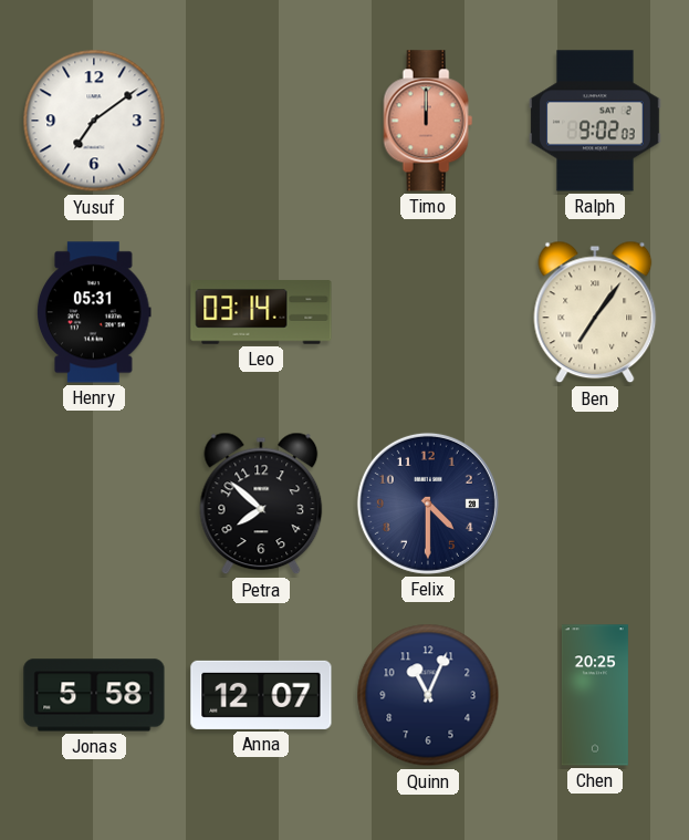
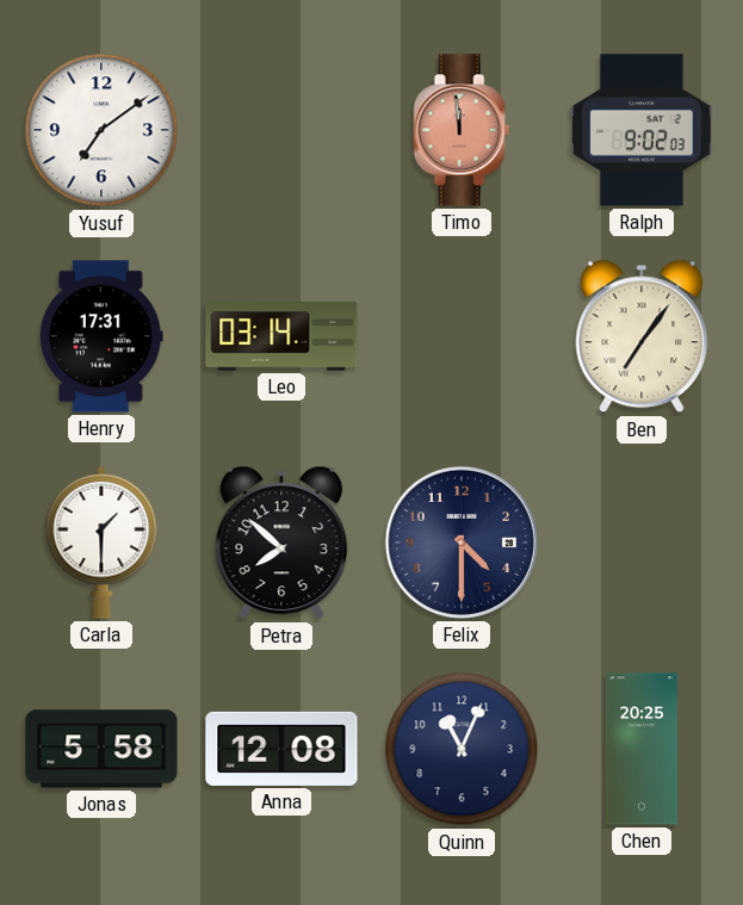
Timo: 12:00 -> 11:59 (462, 130)
Henry: 05:31 -> 17:31 (101, 336)
Carla: none -> 1:30 (101, 543)
Anna: 12:07 -> 12:08 (281, 749)
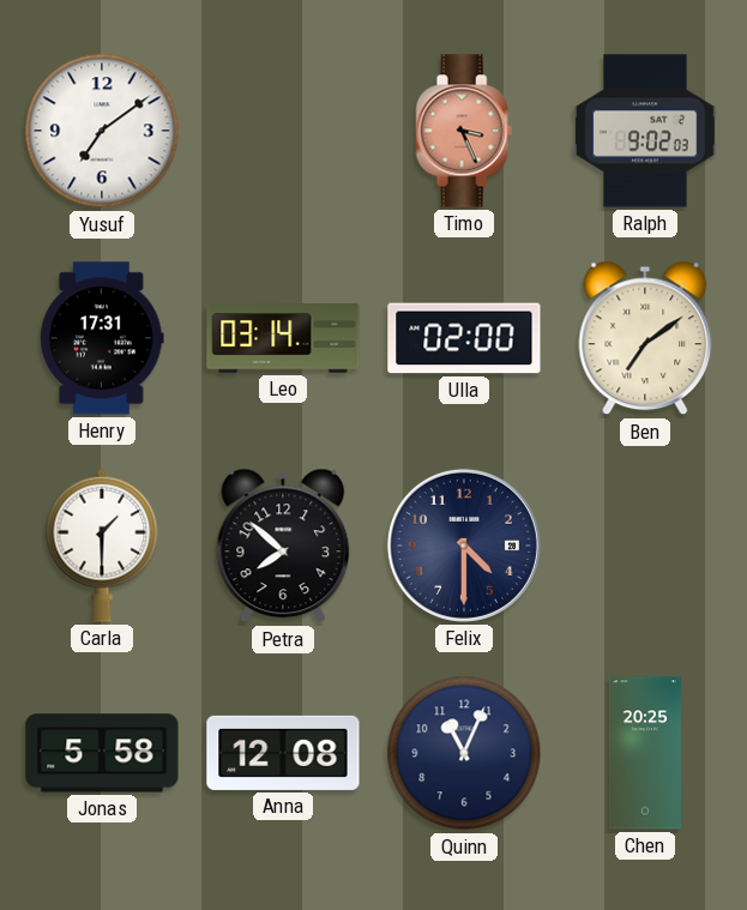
Timo: 11:59 -> 3:26 (464, 131)
Ulla: none -> 02:00 (464, 338)
Ben: 7:06 -> 7:09 (645, 338)
